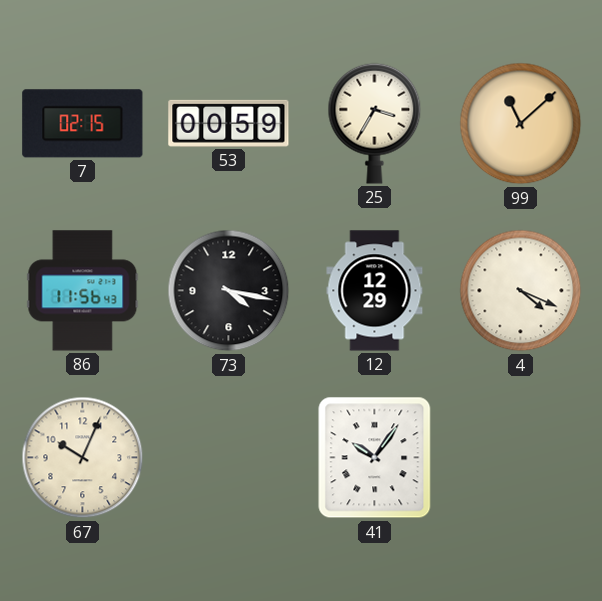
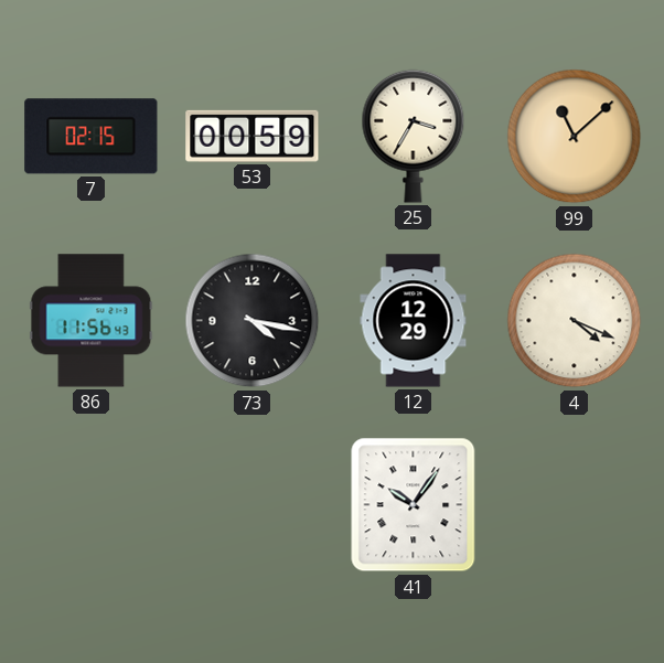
67: 10:04 -> none (83, 458)
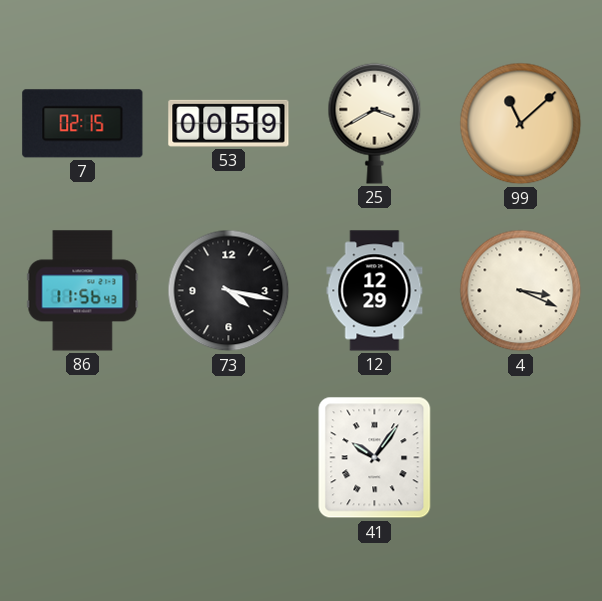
25: 3:35 -> 3:40 (375, 123)
4: 4:19 -> 3:19 (521, 291)
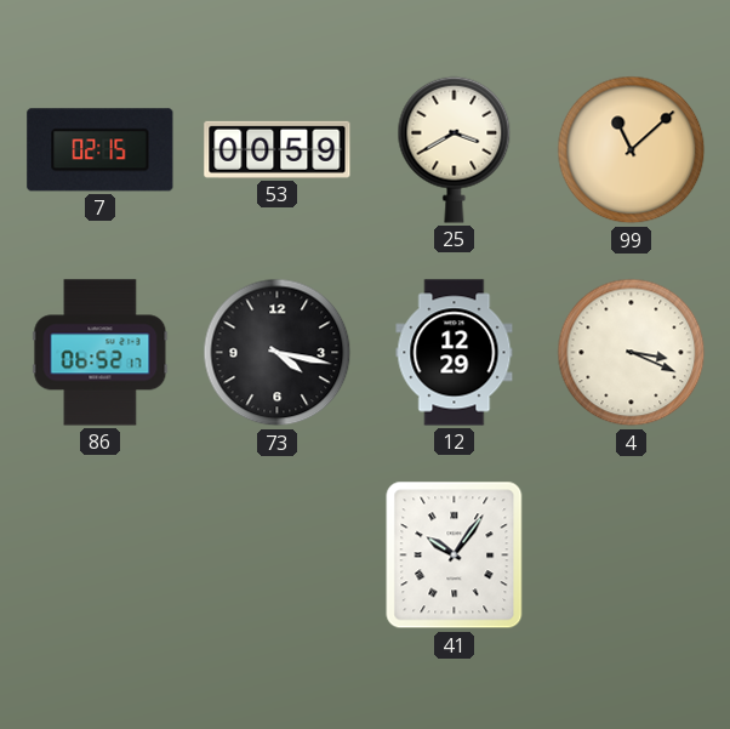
86: 11:56 -> 06:52 (101, 353)
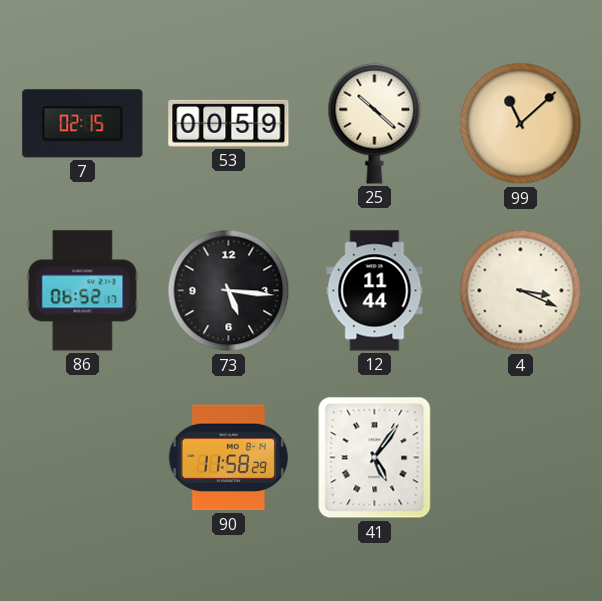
25: 3:40 -> 10:22 (375, 123)
73: 4:17 -> 5:16 (229, 291)
12: 12:29 -> 11:44 (375, 291)
90: none -> 11:58 (228, 458)
41: 10:06 -> 5:06 (375, 458)
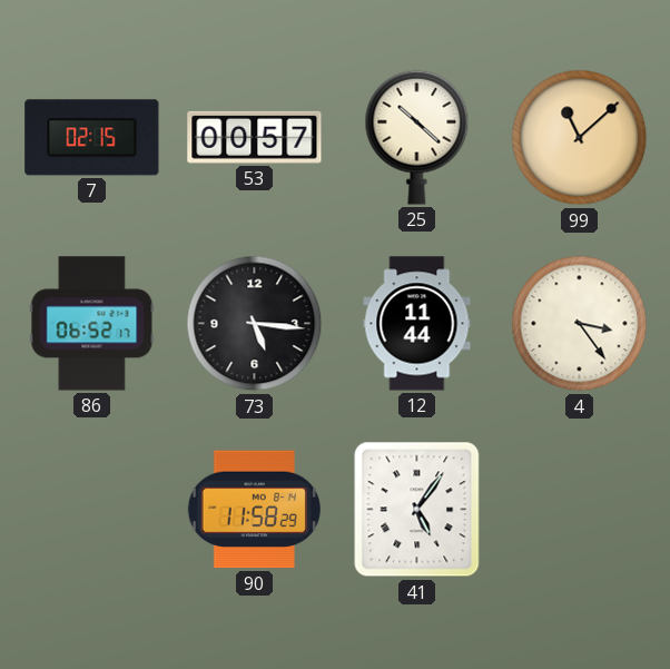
53: 00:59 -> 00:57 (255, 137)
4: 3:19 -> 3:24 (580, 324)
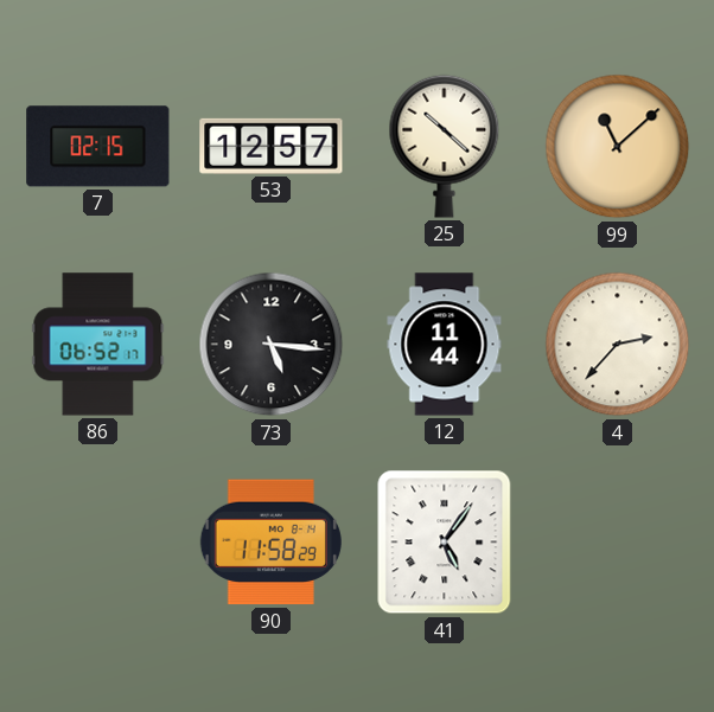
53: 00:57 -> 12:57 (272, 146)
4: 3:24 -> 2:37 (618, 345)
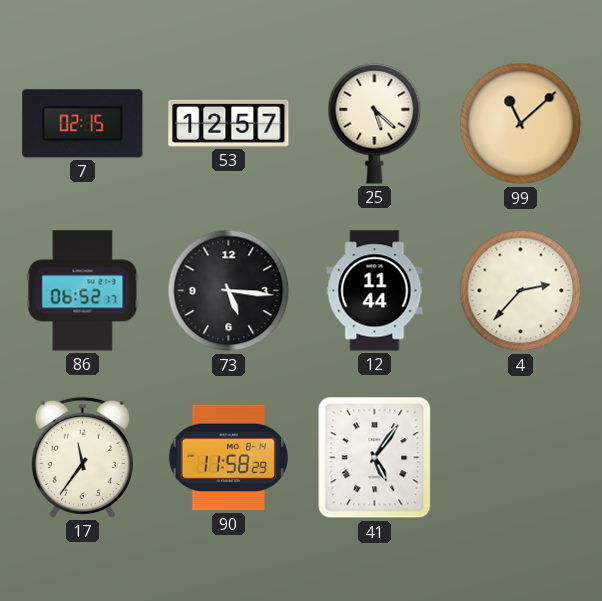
25: 10:22 -> 5:22 (375, 123)
17: none -> 11:36 (82, 457)
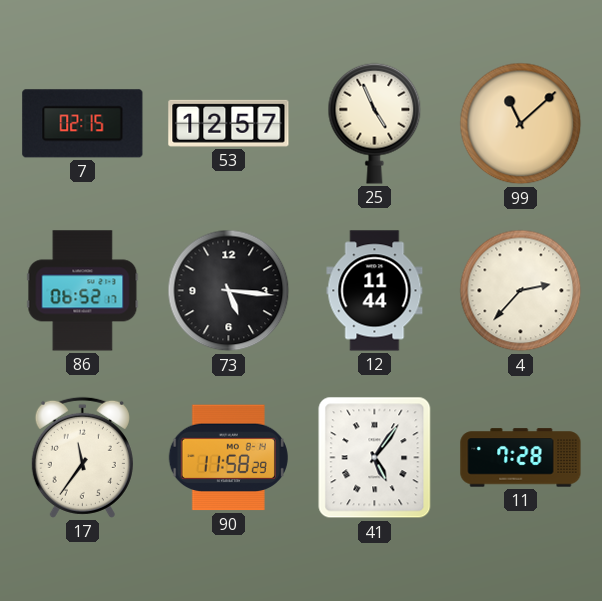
25: 5:22 -> 4:56 (375, 123)
11: none -> 7:28 (521, 458)
